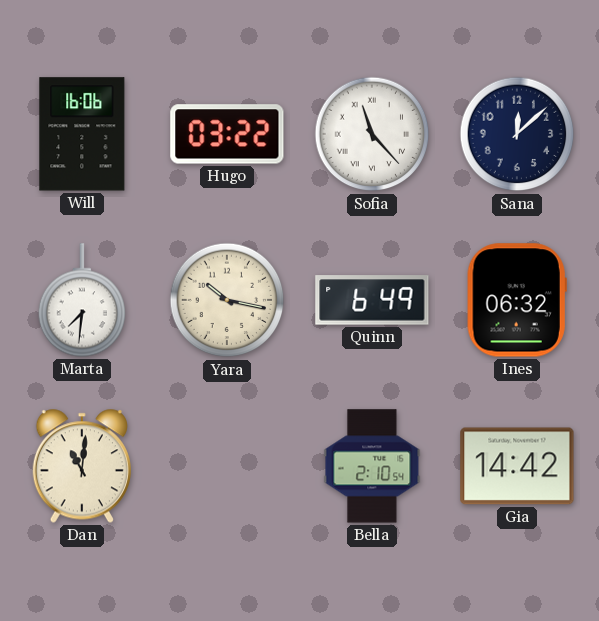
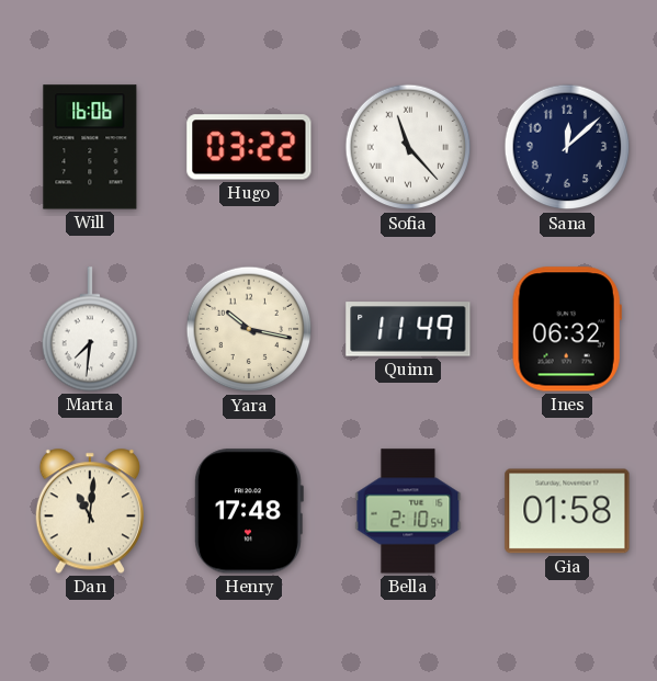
Quinn: 6:49 -> 11:49 (408, 329)
Henry: none -> 17:48 (249, 511)
Gia: 14:42 -> 01:58 (567, 511)
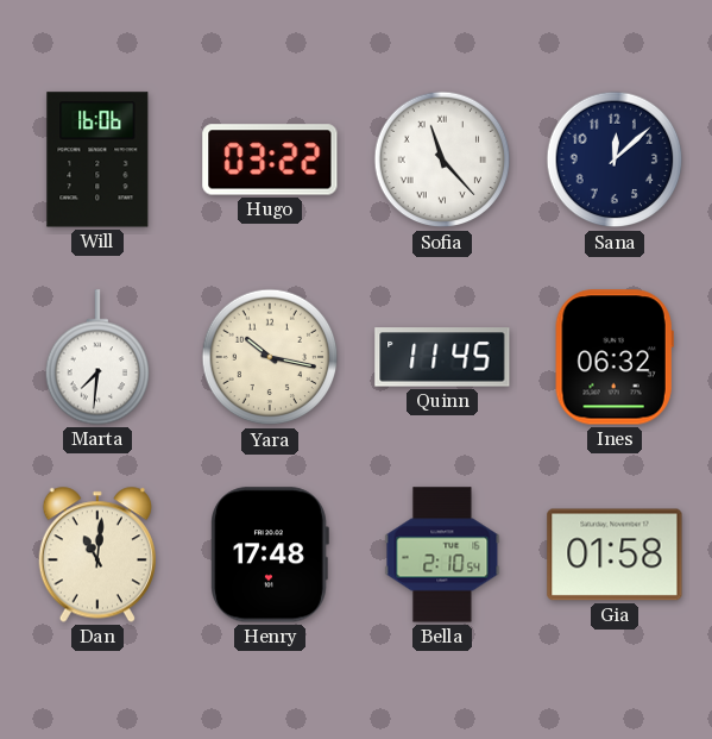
Quinn: 11:49 -> 11:45 (442, 357)
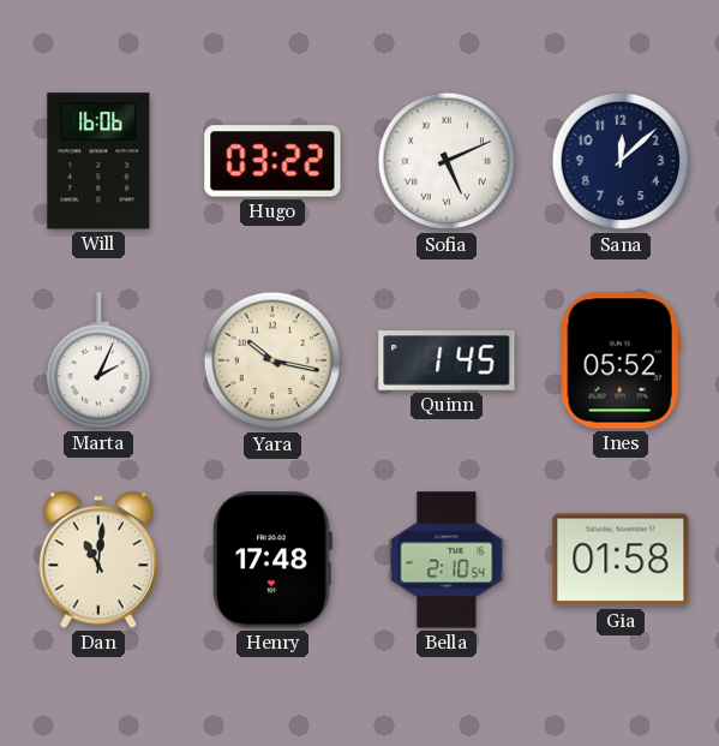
Sofia: 11:23 -> 5:11 (447, 161)
Marta: 7:31 -> 2:04 (98, 360)
Quinn: 11:45 -> 1:45 (447, 360)
Ines: 06:32 -> 05:52 (621, 360)
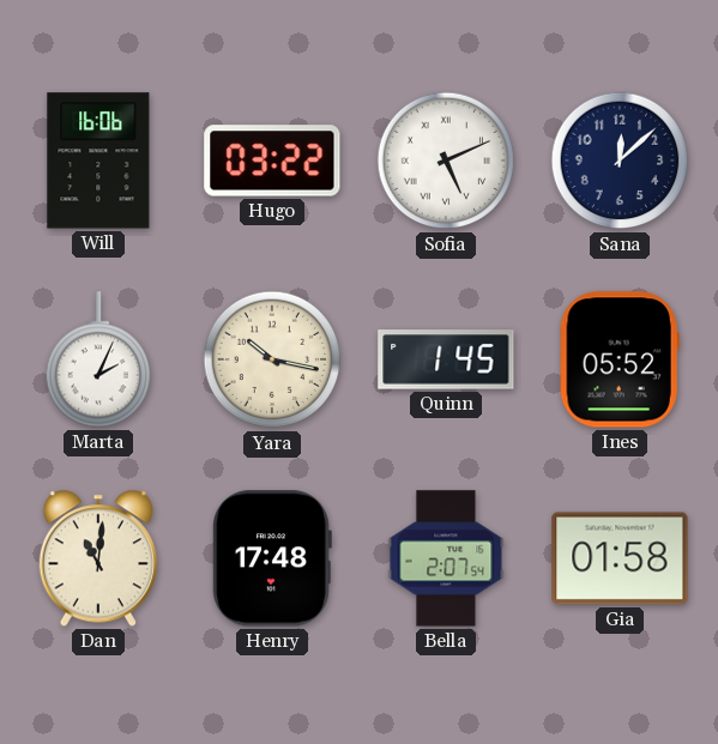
Bella: 2:10 -> 2:07 (446, 558)
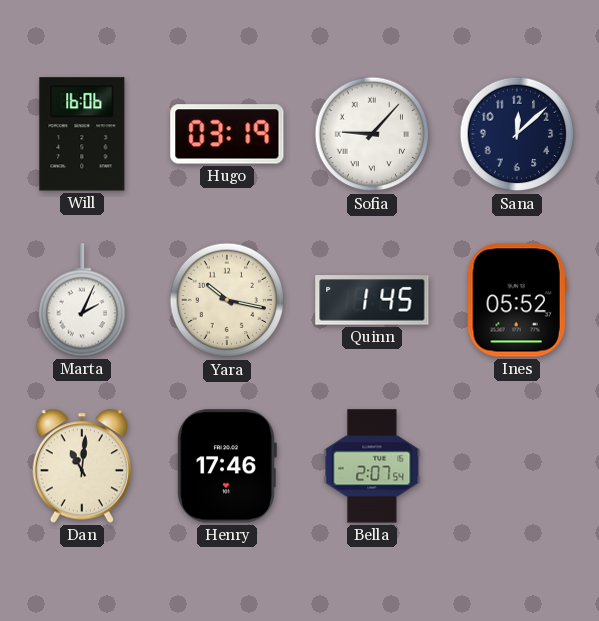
Hugo: 03:22 -> 03:19 (227, 134)
Sofia: 5:11 -> 9:07 (372, 134)
Henry: 17:48 -> 17:46 (227, 466)
Gia: 01:58 -> none (620, 558)
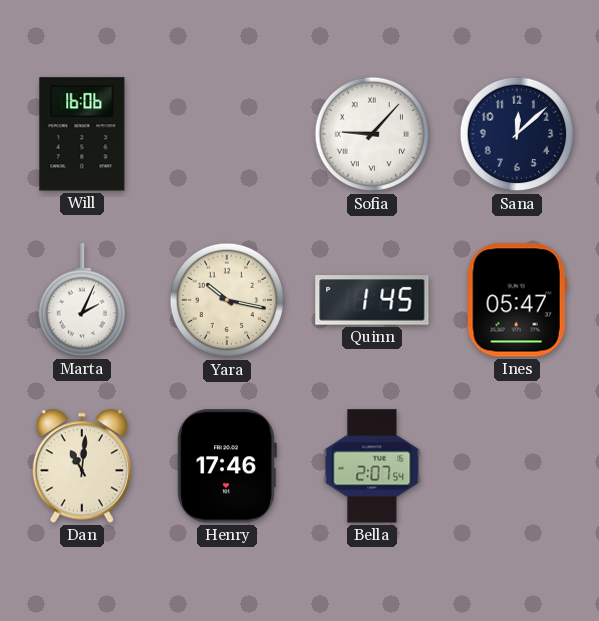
Hugo: 03:19 -> none (227, 134)
Ines: 05:52 -> 05:47 (517, 300)
